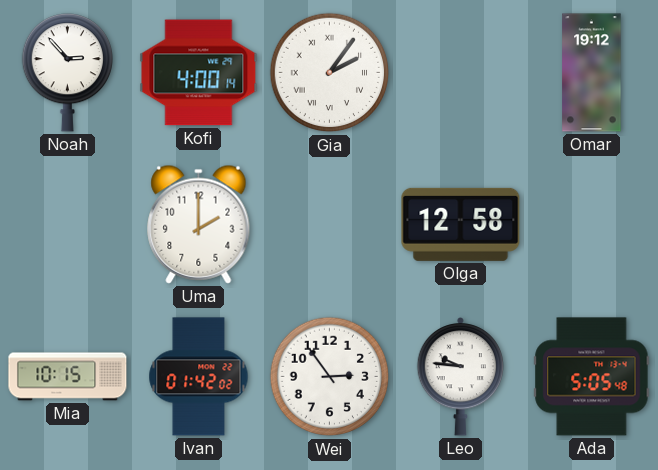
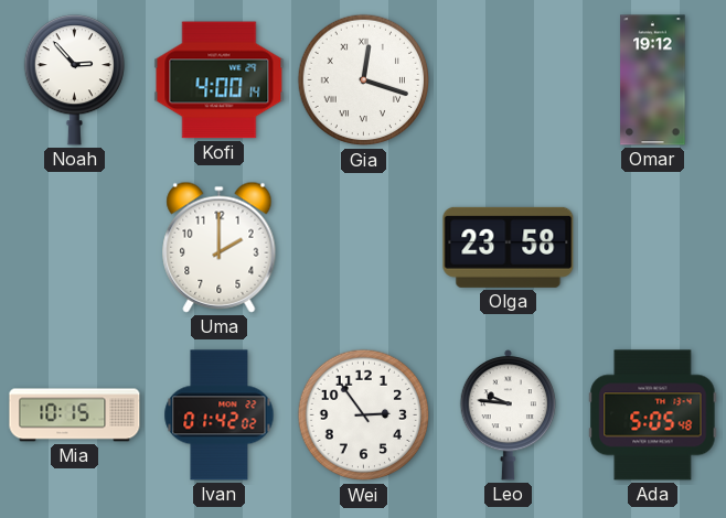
Gia: 2:06 -> 12:18 (364, 80)
Olga: 12:58 -> 23:58 (509, 247)
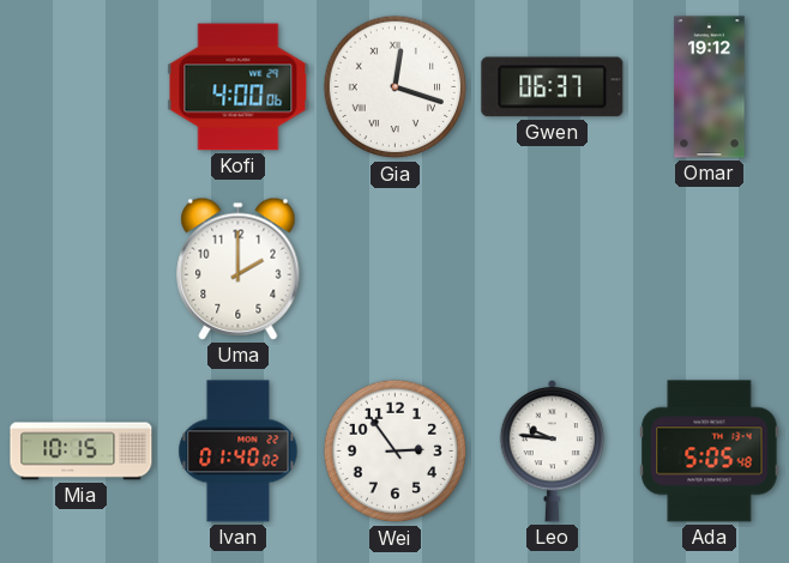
Noah: 2:53 -> none (74, 80)
Kofi: 4:00:14 -> 4:00:06 (239, 87)
Gwen: none -> 06:37 (553, 87)
Olga: 23:58 -> none (509, 247)
Ivan: 01:42 -> 01:40 (239, 452)
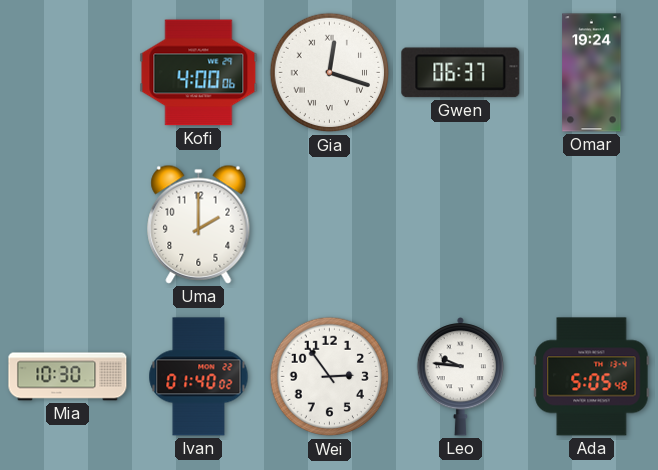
Omar: 19:12 -> 19:24 (592, 73)
Mia: 10:15 -> 10:30 (68, 377)
